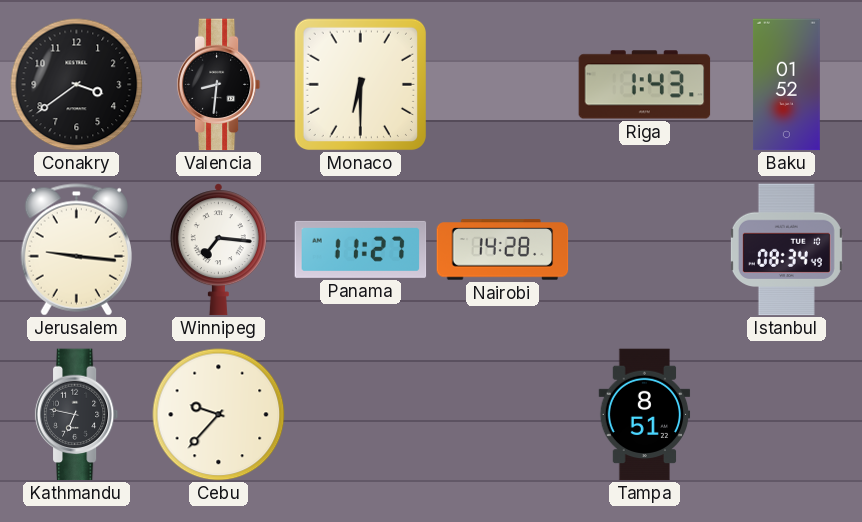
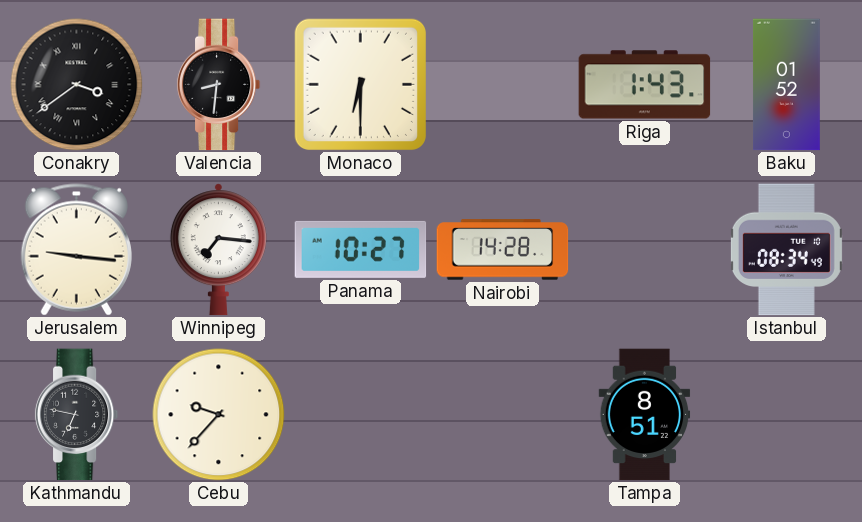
Conakry numerals: Arabic -> Roman (77, 85)
Panama: 11:27 -> 10:27 (361, 249)
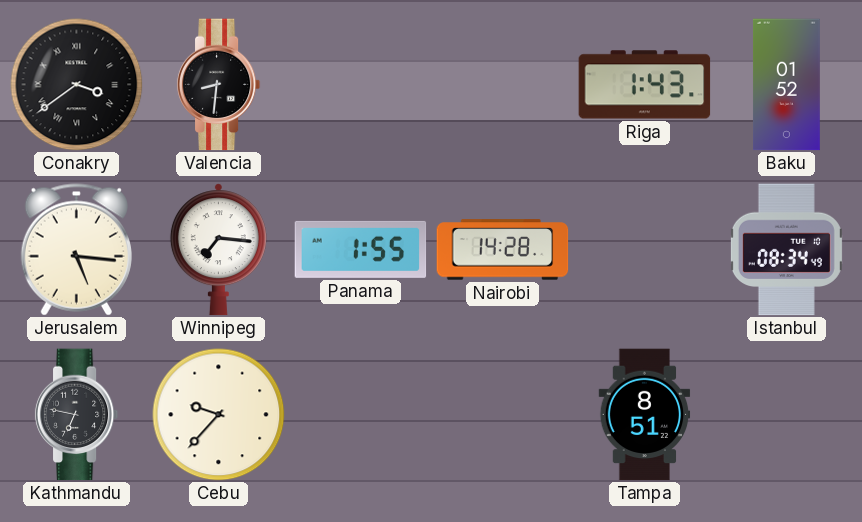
Monaco: 6:30 -> none (360, 84)
Jerusalem: 9:16 -> 5:16 (76, 250)
Panama: 10:27 -> 1:55 (361, 249)
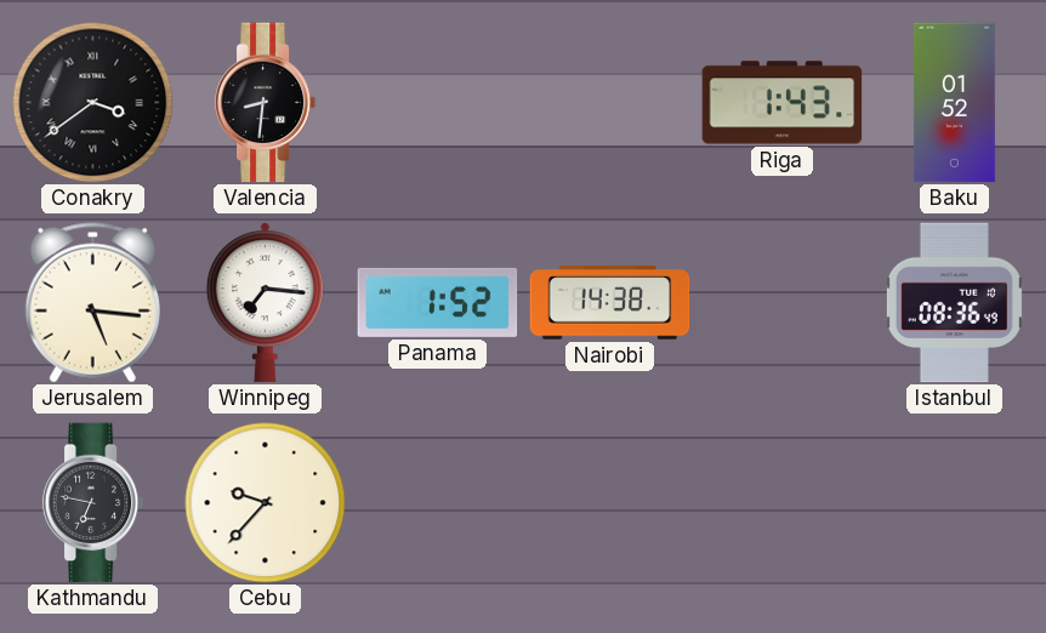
Panama: 1:55 -> 1:52 (438, 302)
Nairobi: 14:28 -> 14:38 (610, 303)
Istanbul: 08:34 -> 08:36 (954, 303)
Tampa: 8:51 -> none (645, 415)
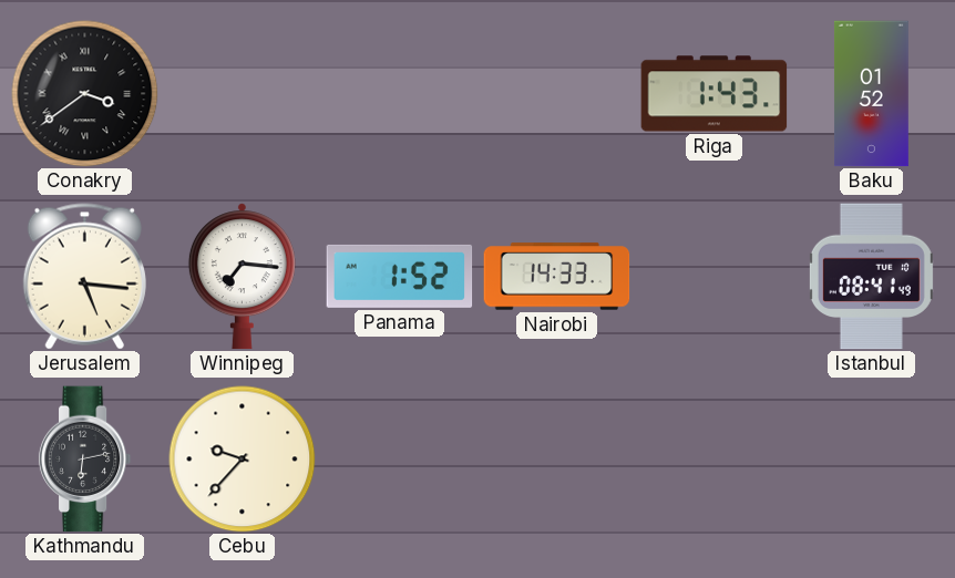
Valencia: 8:31 -> none (266, 103)
Nairobi: 14:38 -> 14:33 (557, 277)
Istanbul: 08:36 -> 08:41 (871, 277)
Kathmandu: 6:47 -> 6:13 (85, 460)
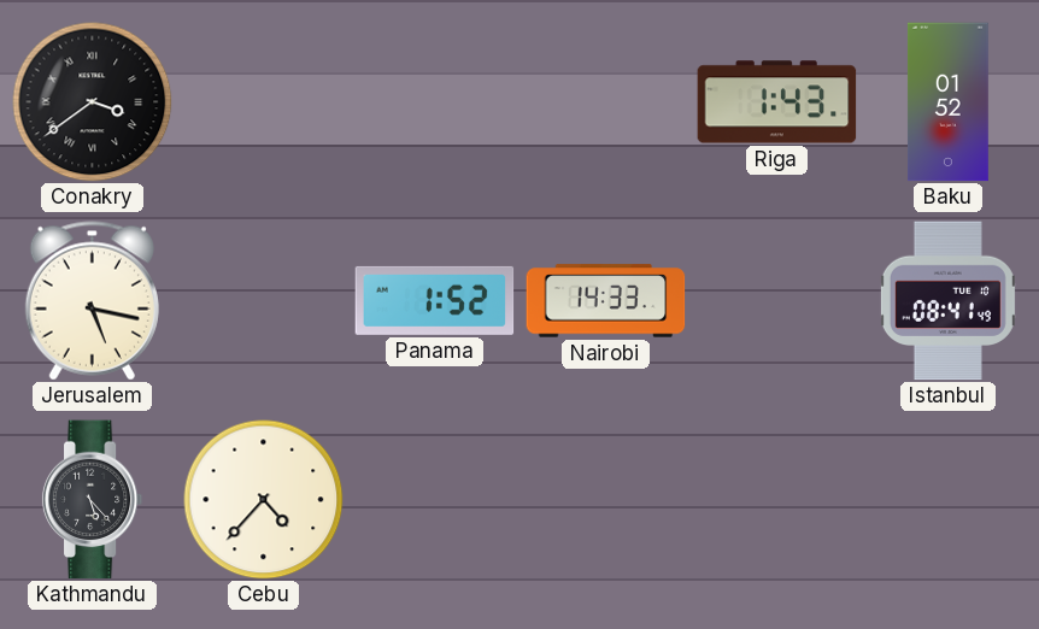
Jerusalem: 5:16 -> 5:17 (92, 301)
Winnipeg: 7:16 -> none (242, 277)
Kathmandu: 6:13 -> 5:23 (93, 500)
Cebu: 9:37 -> 4:37 (264, 500)
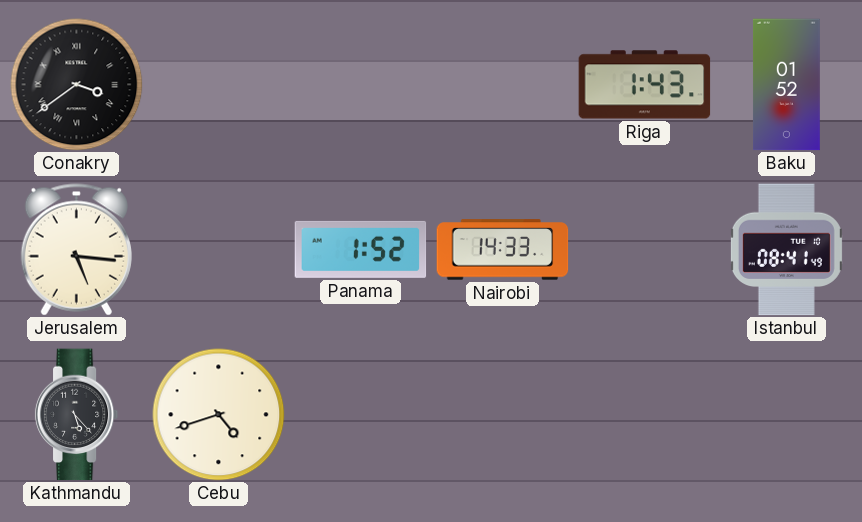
Jerusalem: 5:17 -> 5:16 (76, 250)
Cebu: 4:37 -> 4:42 (219, 415)
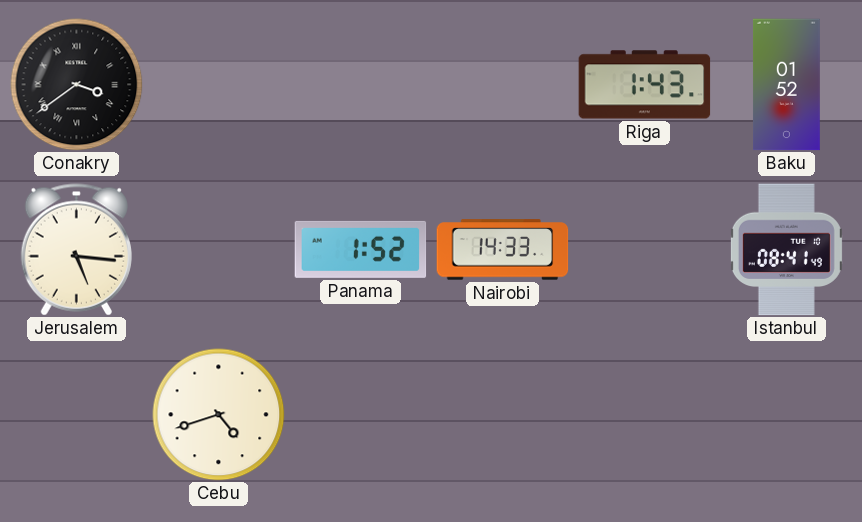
Kathmandu: 5:23 -> none (77, 415)
